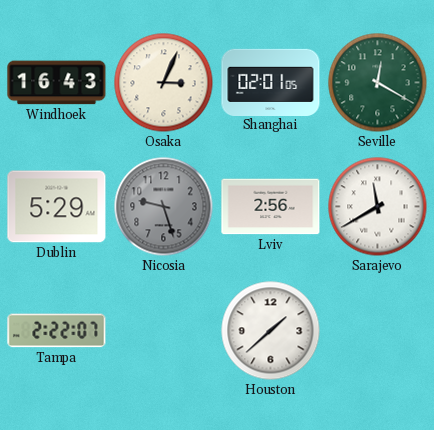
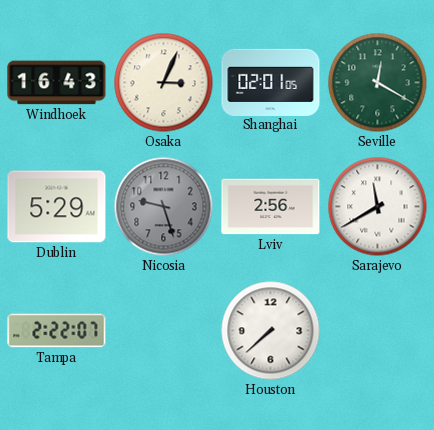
Houston: 1:38 -> 7:38 (271, 331)
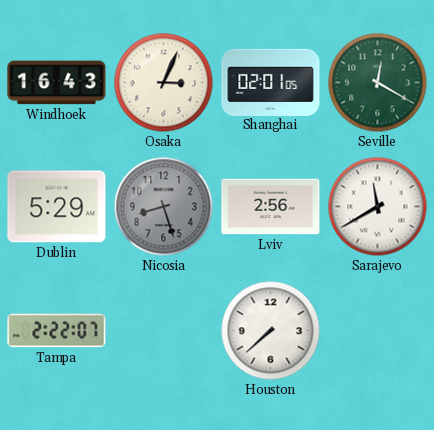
Nicosia: 9:27 -> 8:27 (164, 207)
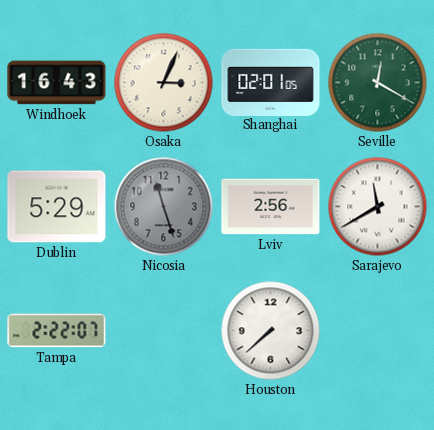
Nicosia: 8:27 -> 11:27 (164, 207)
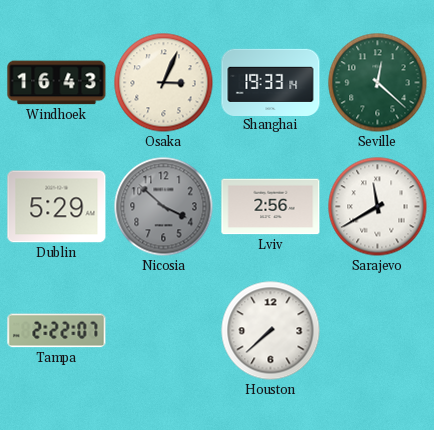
Shanghai: 02:01 -> 19:33 (271, 82)
Seville: 12:20 -> 12:22 (378, 83)
Nicosia: 11:27 -> 3:52 (164, 207)
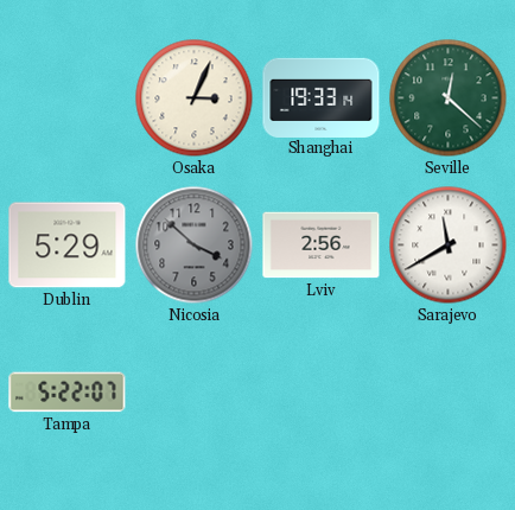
Windhoek: 16:43 -> none (57, 83)
Tampa: 2:22 -> 5:22 (68, 393)
Houston: 7:38 -> none (271, 331)
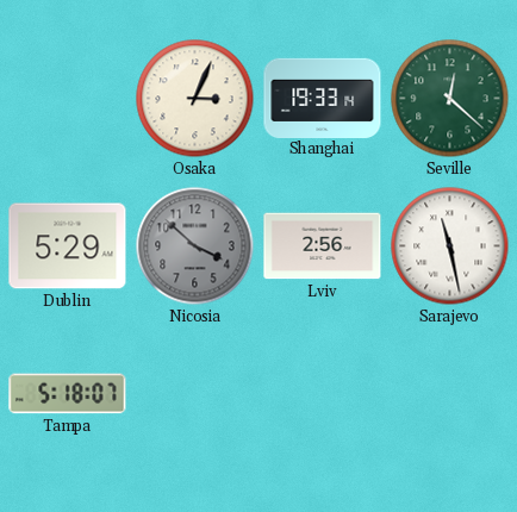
Sarajevo: 11:40 -> 11:28 (450, 246)
Tampa: 5:22 -> 5:18 (68, 394)
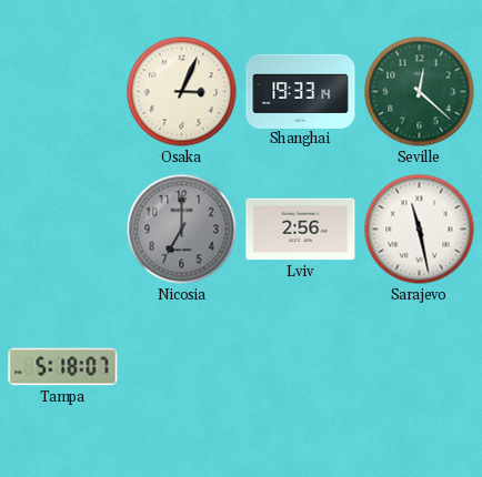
Dublin: 5:29 -> none (68, 246)
Nicosia: 3:52 -> 7:00 (182, 230)
